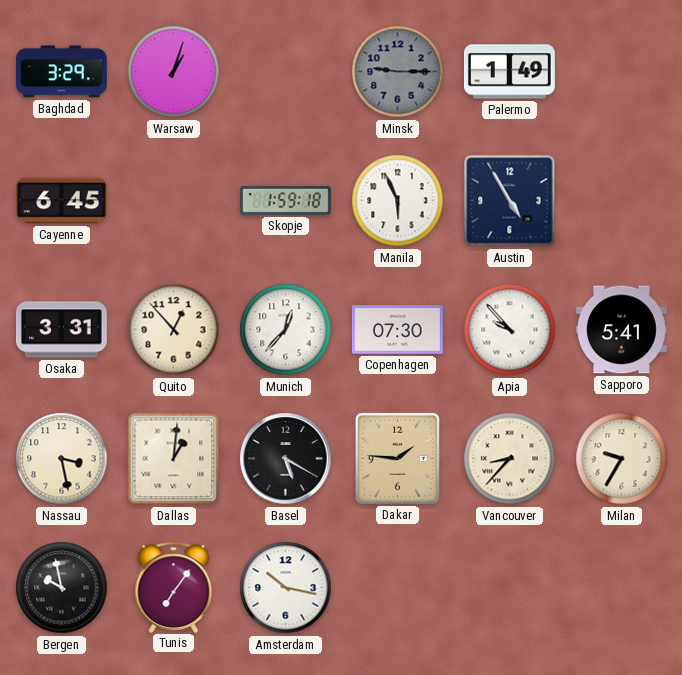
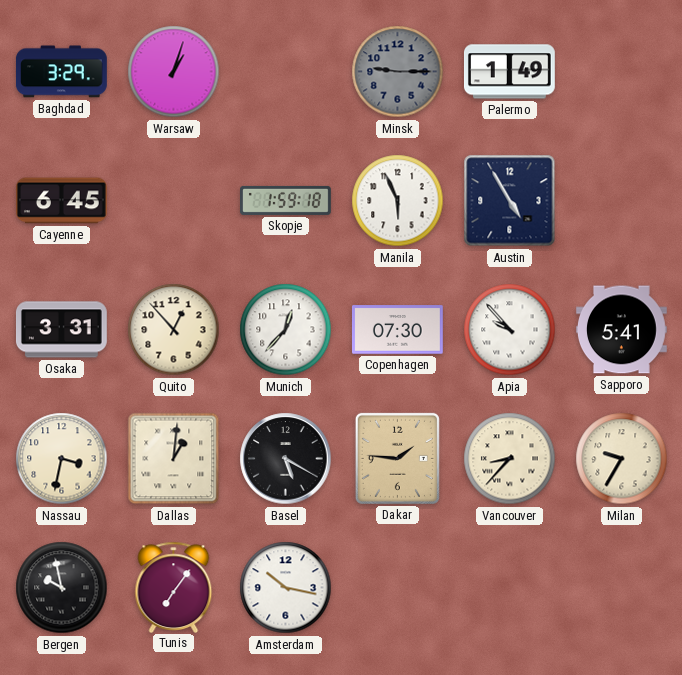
Nassau: 3:28 -> 3:32 (62, 459)
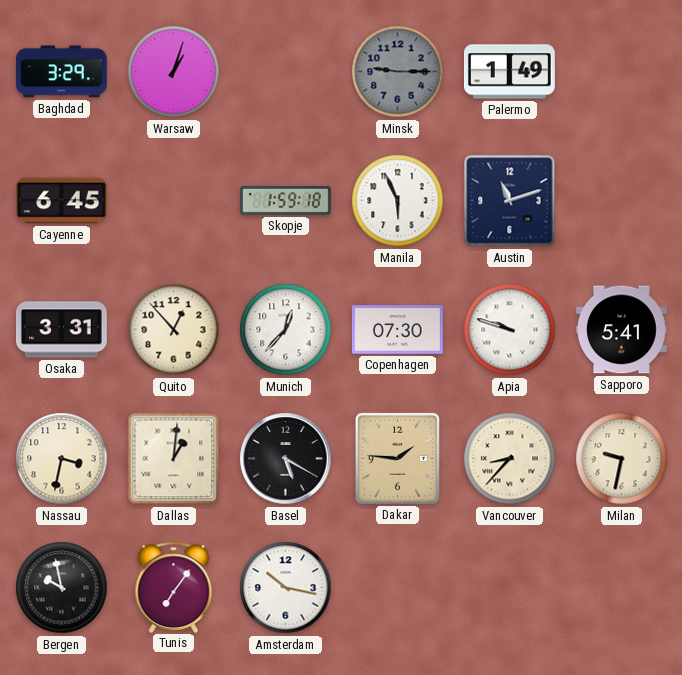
Austin: 4:55 -> 11:12 (510, 201)
Apia: 9:53 -> 9:48 (510, 330)
Milan: 9:35 -> 9:32 (622, 459)
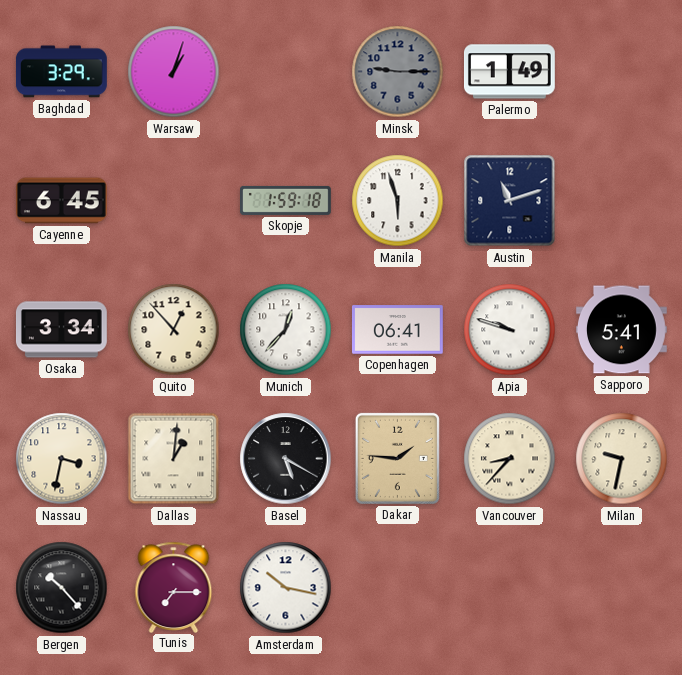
Manila: 5:56 -> 5:57 (398, 201)
Osaka: 3:31 -> 3:34 (61, 330)
Copenhagen: 07:30 -> 06:41 (398, 330)
Bergen: 9:58 -> 10:23 (62, 588)
Tunis: 7:06 -> 7:15 (174, 587)
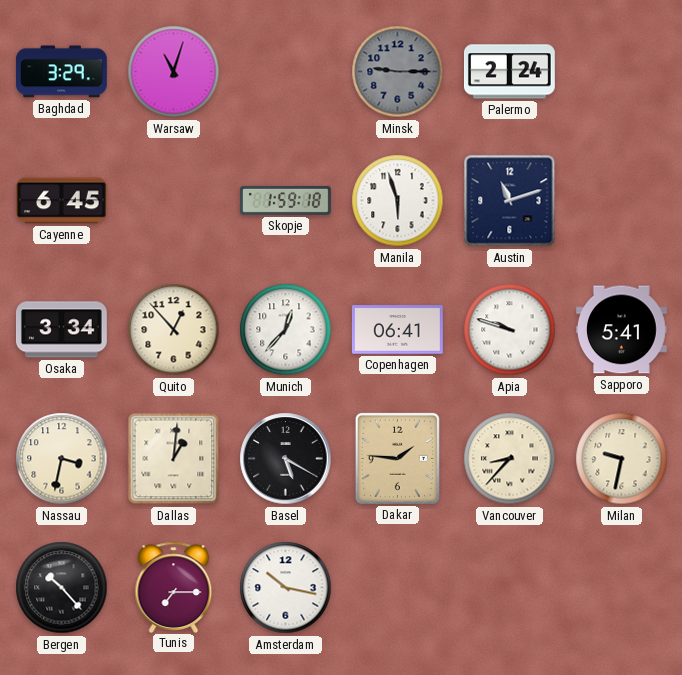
Warsaw: 1:03 -> 11:03 (174, 72)
Palermo: 1:49 -> 2:24 (509, 72)
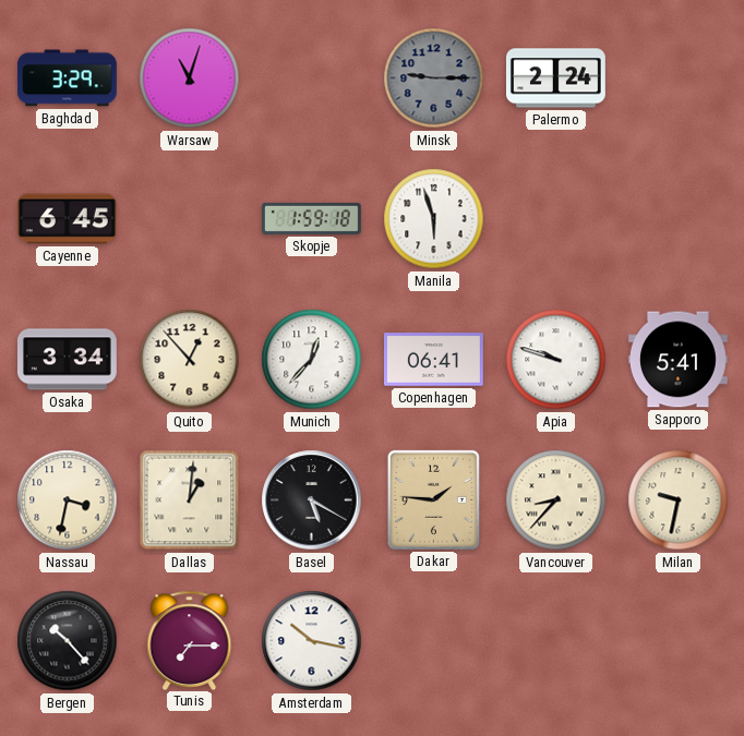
Austin: 11:12 -> none (510, 201)
